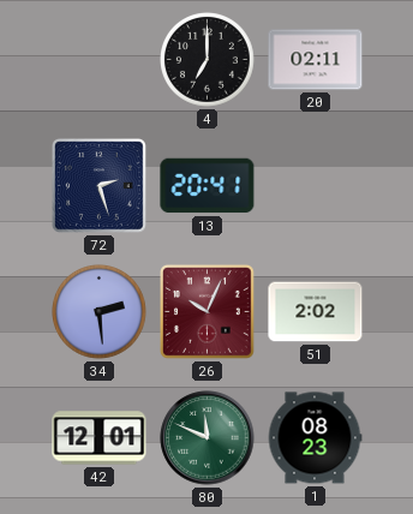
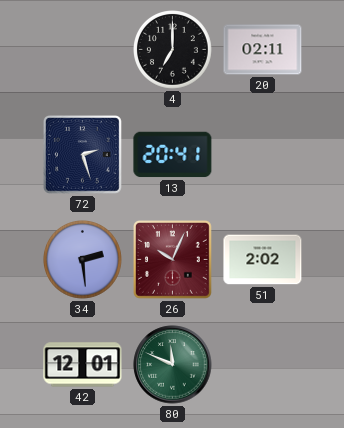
1: 08:23 -> none (315, 438)
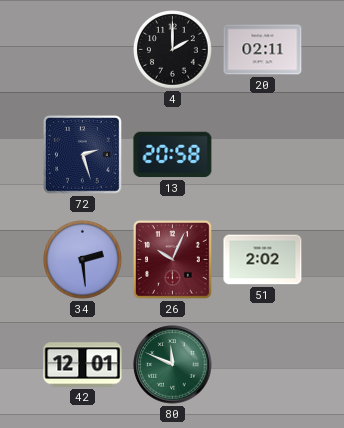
4: 7:00 -> 2:00 (173, 50)
13: 20:41 -> 20:58 (173, 155)
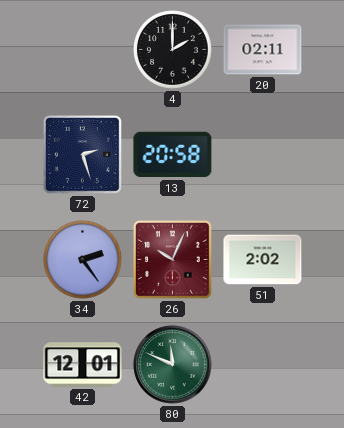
34: 2:29 -> 2:24 (83, 260)
